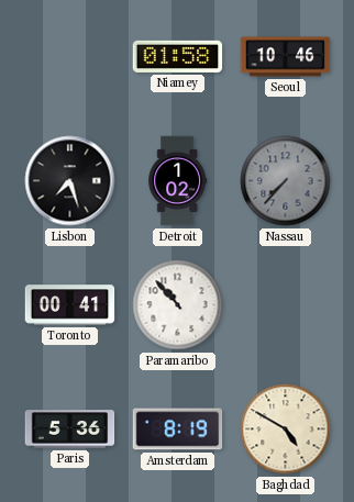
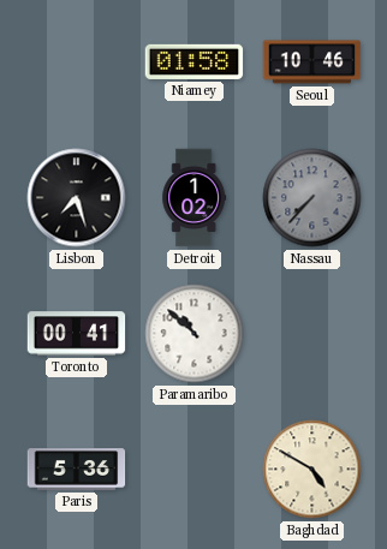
Paramaribo: 10:53 -> 10:52 (195, 334)
Amsterdam: 8:19 -> none (178, 430)
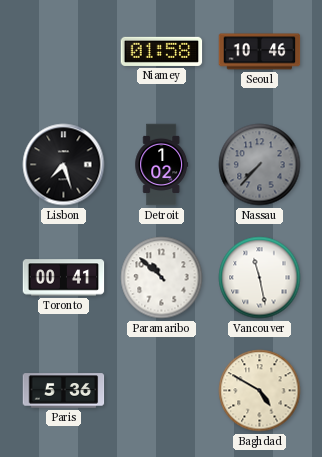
Vancouver: none -> 11:28 (260, 278)
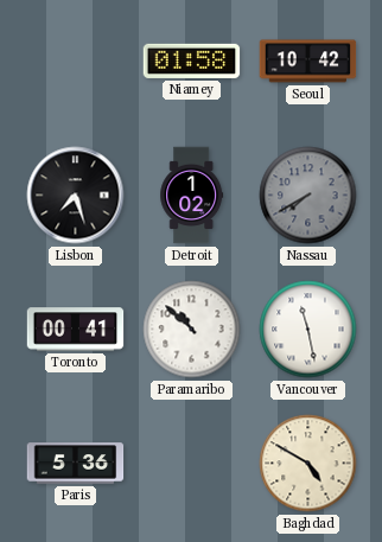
Seoul: 10:46 -> 10:42 (308, 62)
Nassau: 7:37 -> 7:40 (308, 196)
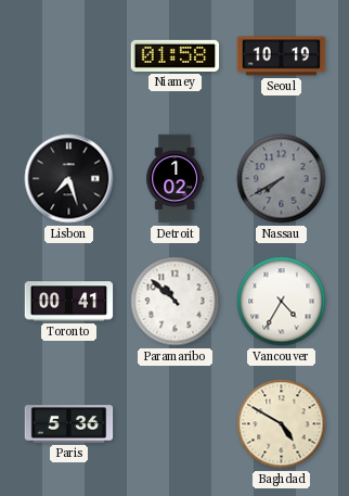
Seoul: 10:42 -> 10:19 (282, 56)
Vancouver: 11:28 -> 4:35 (282, 302)
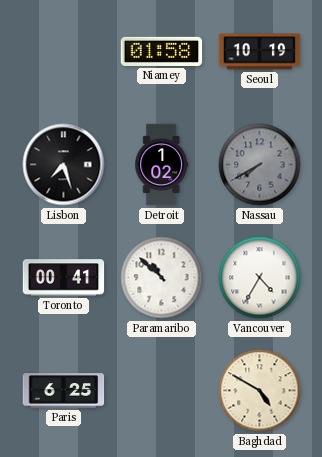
Paris: 5:36 -> 6:25 (64, 391)
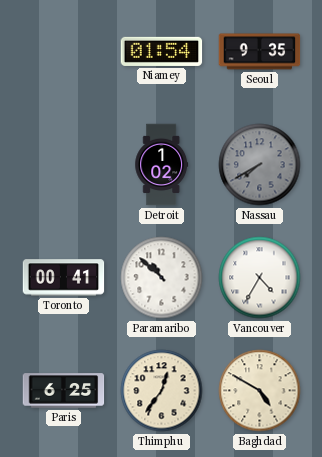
Niamey: 01:58 -> 01:54 (162, 51)
Seoul: 10:19 -> 9:35 (260, 52)
Lisbon: 7:27 -> none (64, 165)
Thimphu: none -> 12:36 (162, 391)
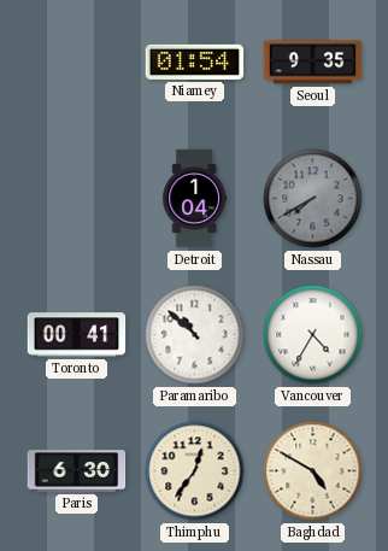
Detroit: 1:02 -> 1:04 (195, 199)
Paris: 6:25 -> 6:30 (77, 471)
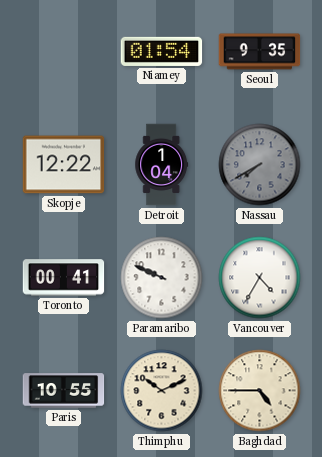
Skopje: none -> 12:22 (64, 165)
Paramaribo: 10:52 -> 9:49 (162, 278)
Paris: 6:30 -> 10:55 (64, 391)
Thimphu: 12:36 -> 10:11 (162, 391)
Baghdad: 4:50 -> 4:45 (260, 391)
